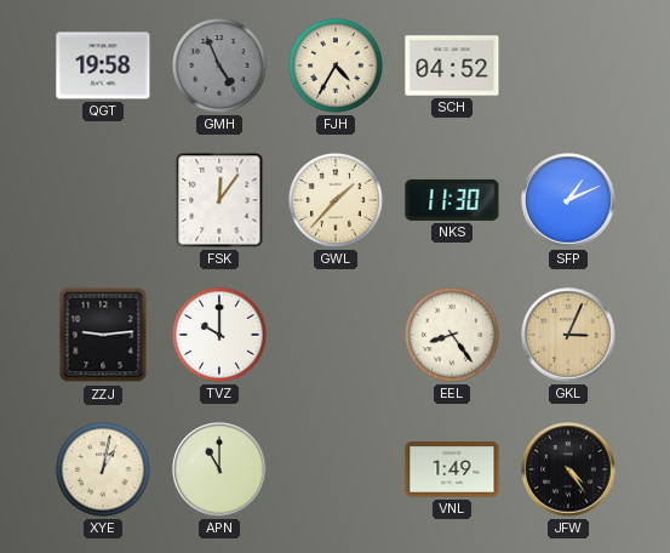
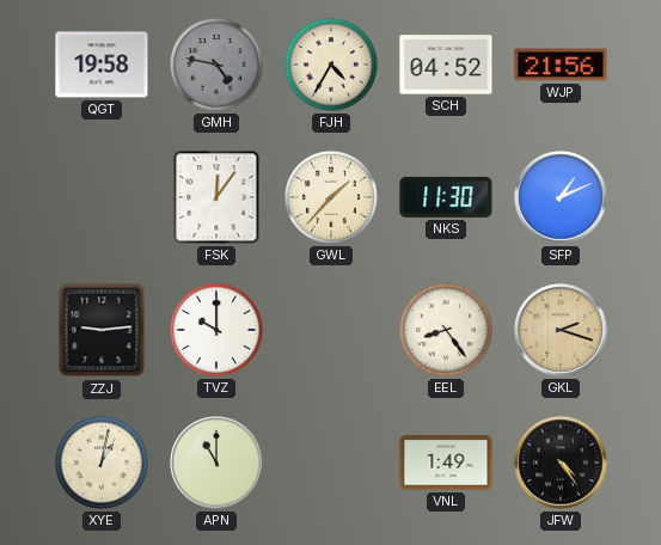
GMH: 4:56 -> 4:47 (216, 65)
WJP: none -> 21:56 (561, 65)
GKL: 3:04 -> 2:18 (561, 330)
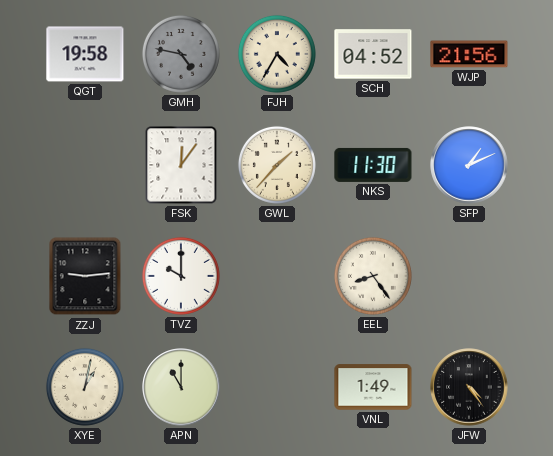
GKL: 2:18 -> none (561, 330)
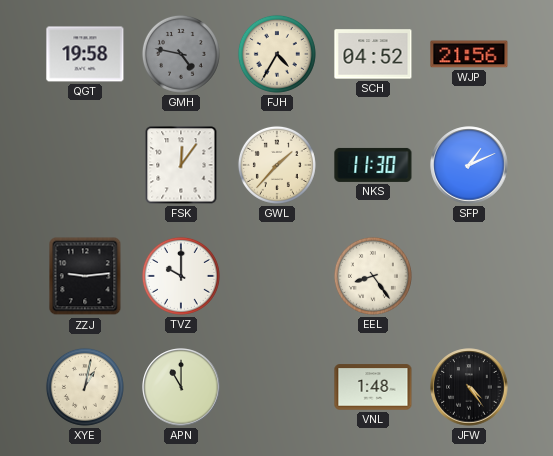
VNL: 1:49 -> 1:48 (373, 387)
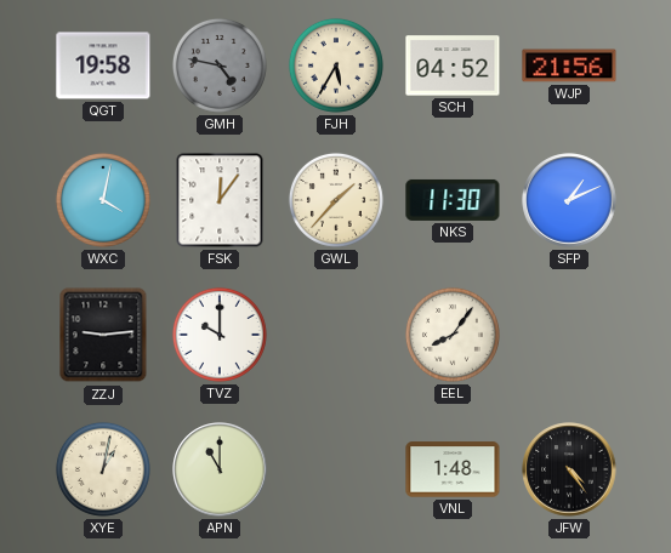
FJH: 4:35 -> 5:35 (336, 65)
WXC: none -> 4:02 (103, 200)
EEL: 8:24 -> 8:06 (453, 335)
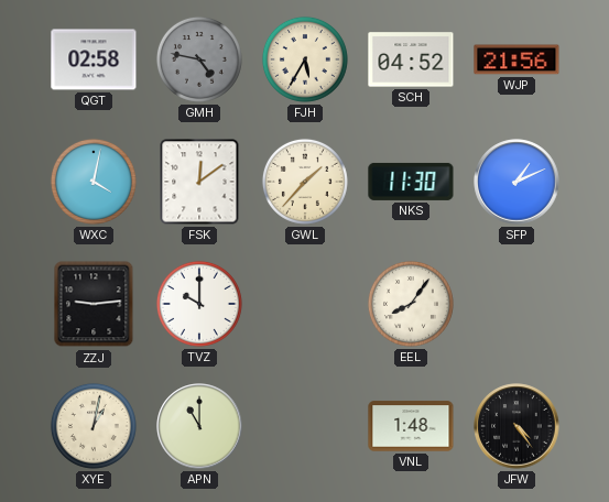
QGT: 19:58 -> 02:58 (94, 59)
FSK: 12:06 -> 12:09 (199, 182)
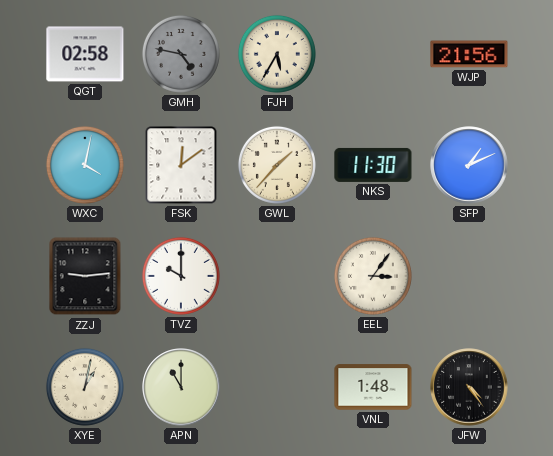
SCH: 04:52 -> none (411, 59)
EEL: 8:06 -> 3:06 (373, 276)
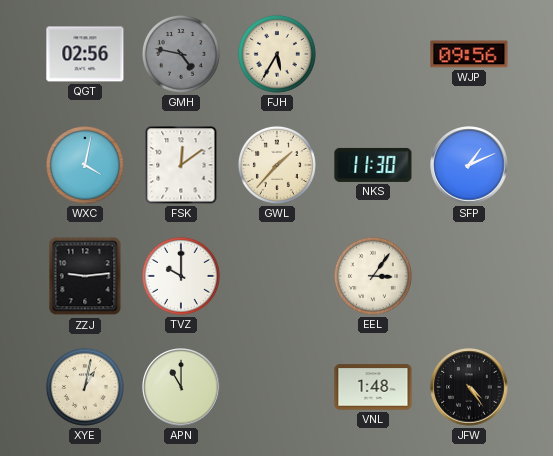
QGT: 02:58 -> 02:56 (85, 54)
WJP: 21:56 -> 09:56 (469, 54)
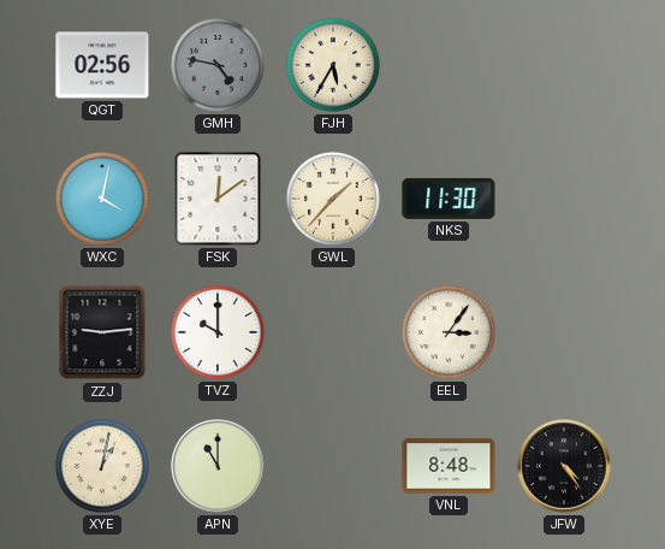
WJP: 09:56 -> none (469, 54)
SFP: 1:11 -> none (469, 165)
VNL: 1:48 -> 8:48 (449, 466)
